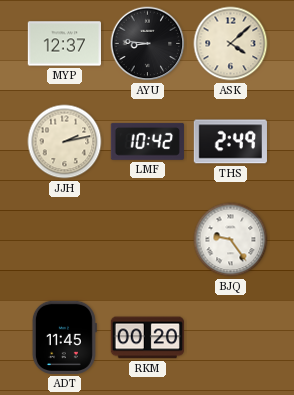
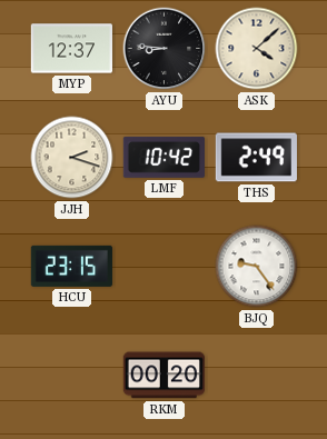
JJH: 2:13 -> 2:18 (72, 158)
HCU: none -> 23:15 (71, 266)
ADT: 11:45 -> none (64, 337)
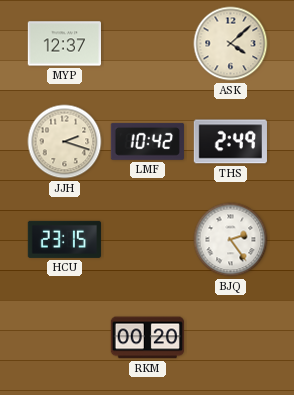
AYU: 8:46 -> none (165, 49)
BJQ: 9:24 -> 2:24 (231, 240)
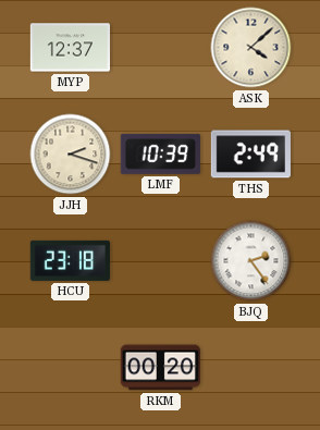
LMF: 10:42 -> 10:39 (160, 153)
HCU: 23:15 -> 23:18 (70, 260)
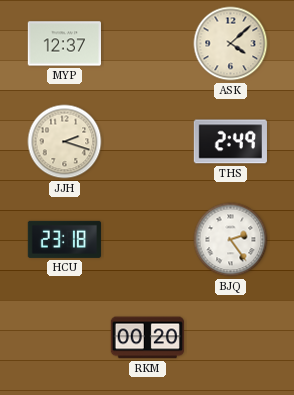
LMF: 10:39 -> none (160, 153)
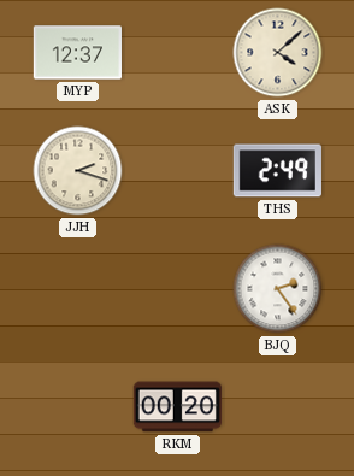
HCU: 23:18 -> none (64, 239)
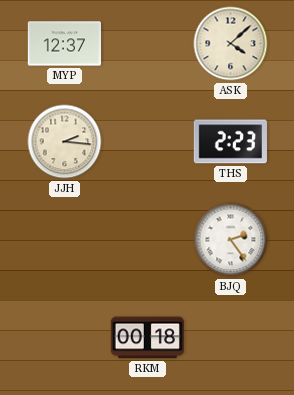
JJH: 2:18 -> 2:16 (65, 142)
THS: 2:49 -> 2:23 (230, 142)
RKM: 00:20 -> 00:18 (147, 338)
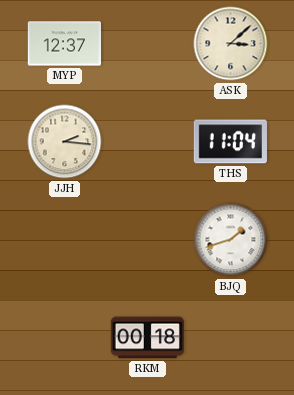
ASK: 4:08 -> 3:08 (231, 44)
THS: 2:23 -> 11:04 (230, 142)
BJQ: 2:24 -> 1:42 (231, 240)
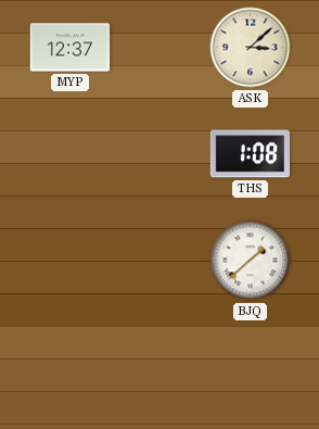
JJH: 2:16 -> none (65, 142)
THS: 11:04 -> 1:08 (250, 154)
BJQ: 1:42 -> 1:38 (251, 261)
RKM: 00:18 -> none (147, 338)
